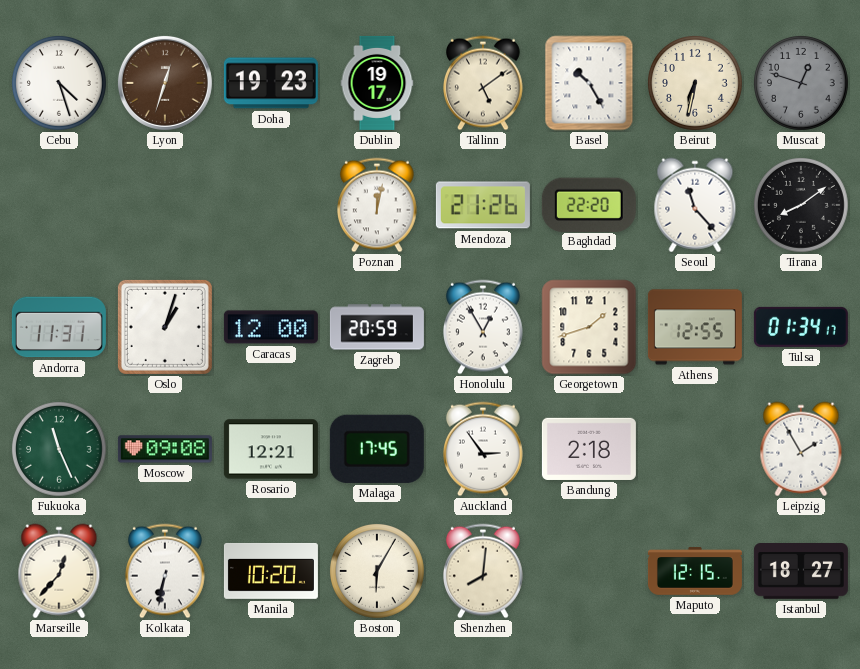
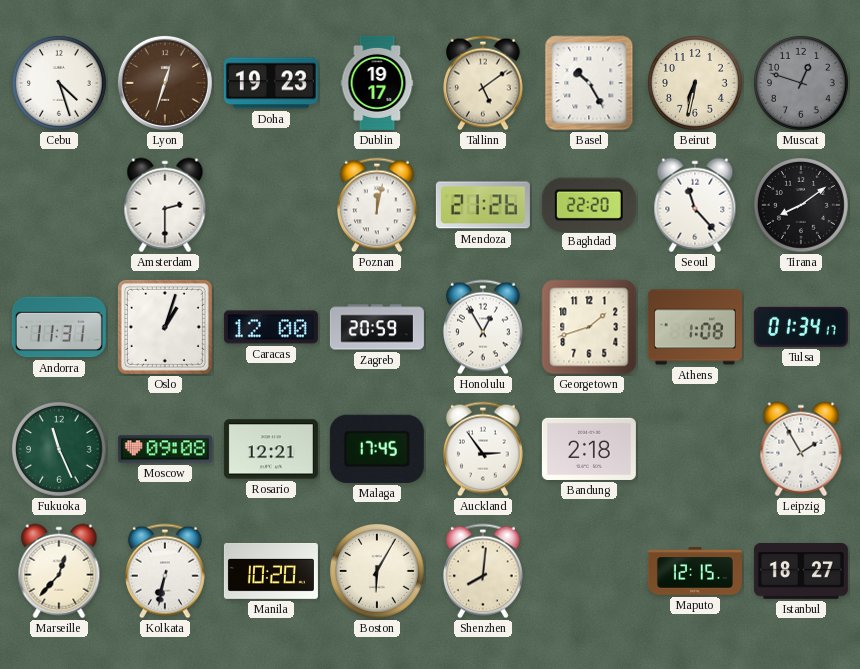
Amsterdam: none -> 2:30 (165, 205)
Athens: 12:55 -> 1:08 (695, 327)
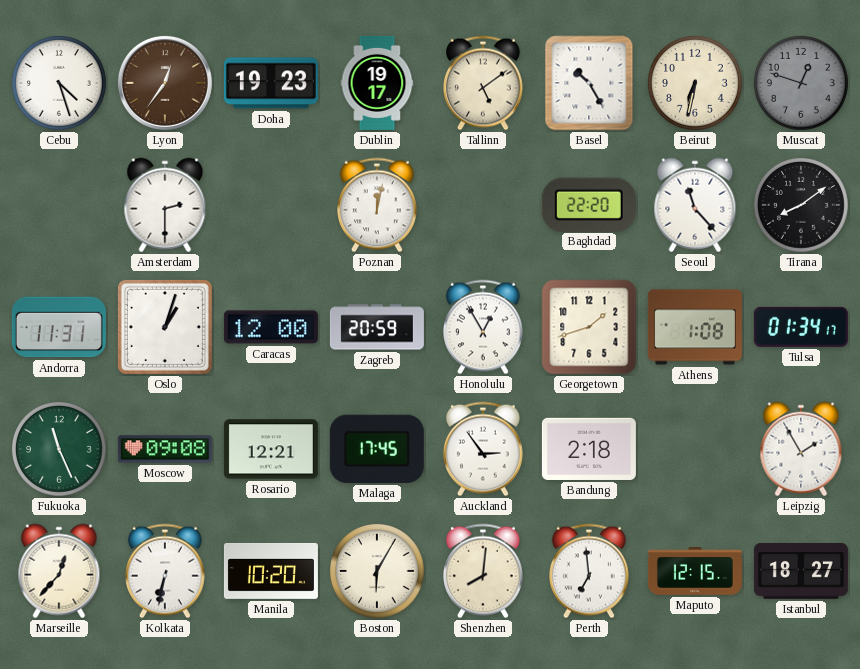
Lyon: 12:33 -> 12:36 (165, 83)
Mendoza: 21:26 -> none (483, 205)
Perth: none -> 6:59 (590, 571)
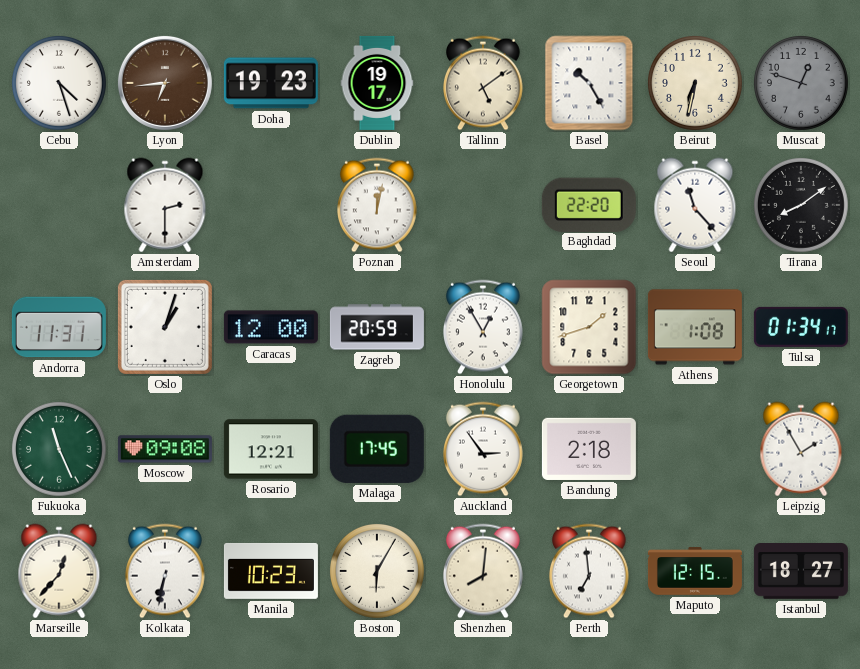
Lyon: 12:36 -> 6:44 (165, 83)
Manila: 10:20 -> 10:23 (271, 571)
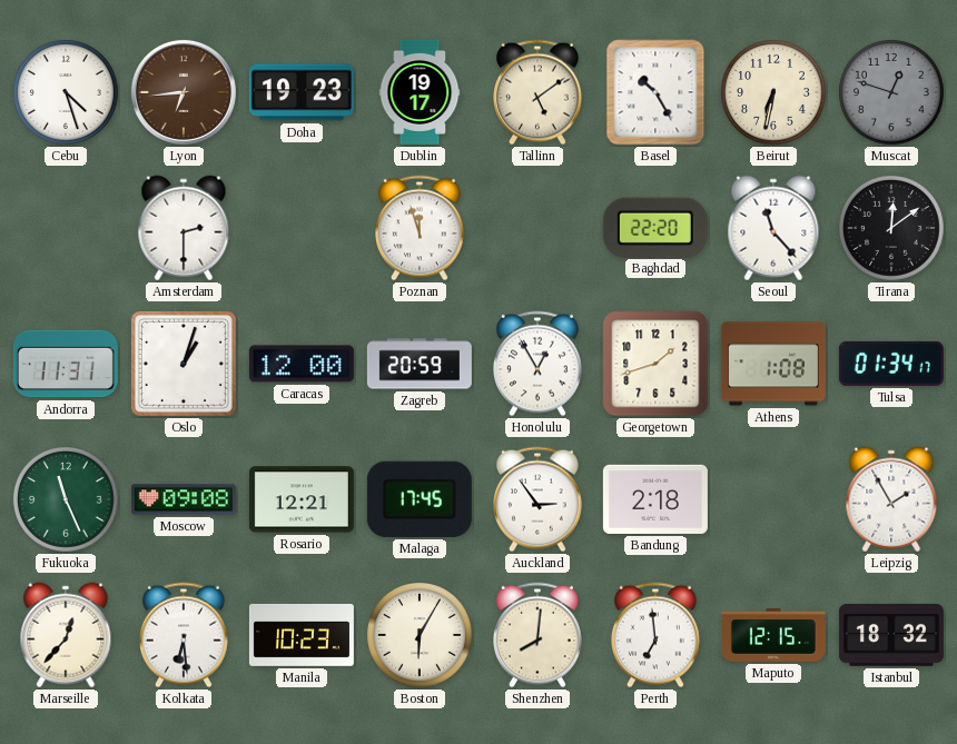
Poznan: 12:02 -> 11:57 (421, 228)
Tirana: 8:09 -> 12:09 (892, 229)
Kolkata: 6:32 -> 6:29 (185, 635)
Istanbul: 18:27 -> 18:32 (891, 636)
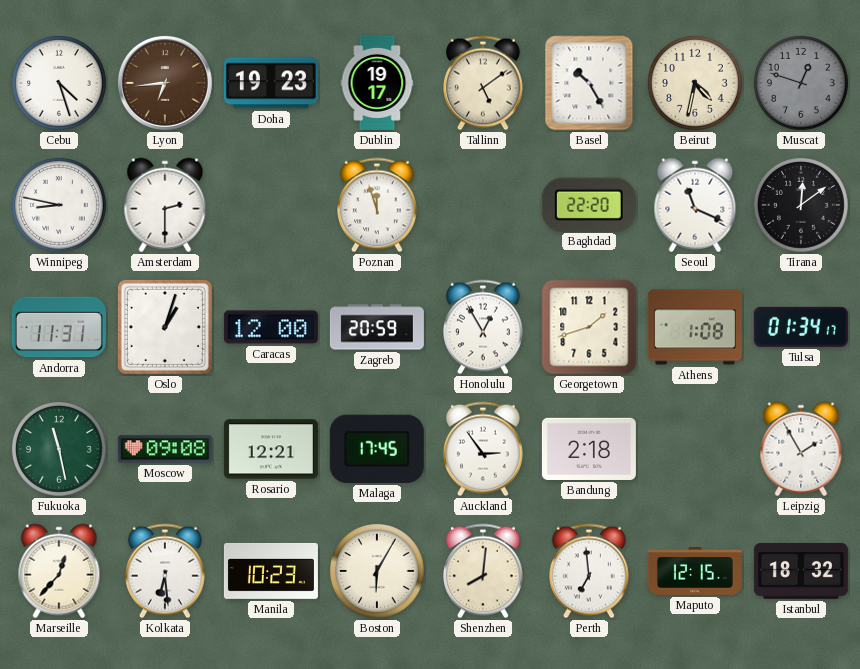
Beirut: 6:32 -> 4:32 (696, 84)
Winnipeg: none -> 8:47 (60, 206)
Seoul: 11:23 -> 11:19 (695, 205)
Fukuoka: 11:26 -> 11:28 (60, 450)
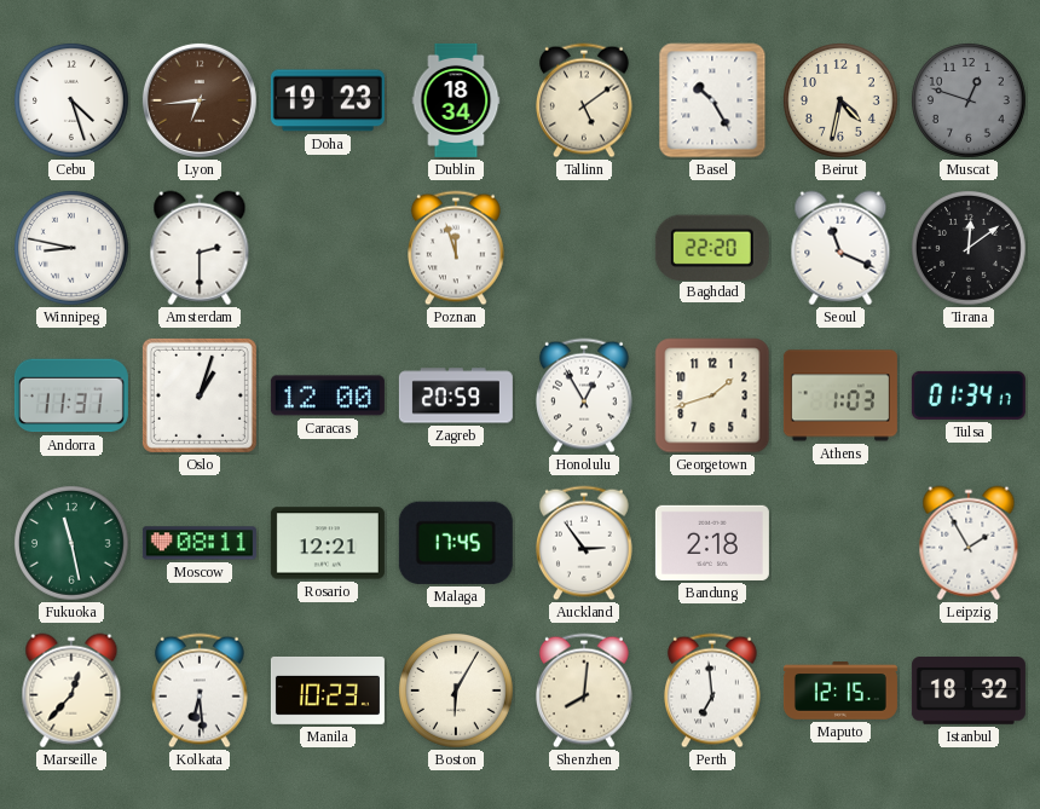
Dublin: 19:17 -> 18:34 (456, 100)
Athens: 1:08 -> 1:03 (840, 395)
Moscow: 09:08 -> 08:11 (200, 543)
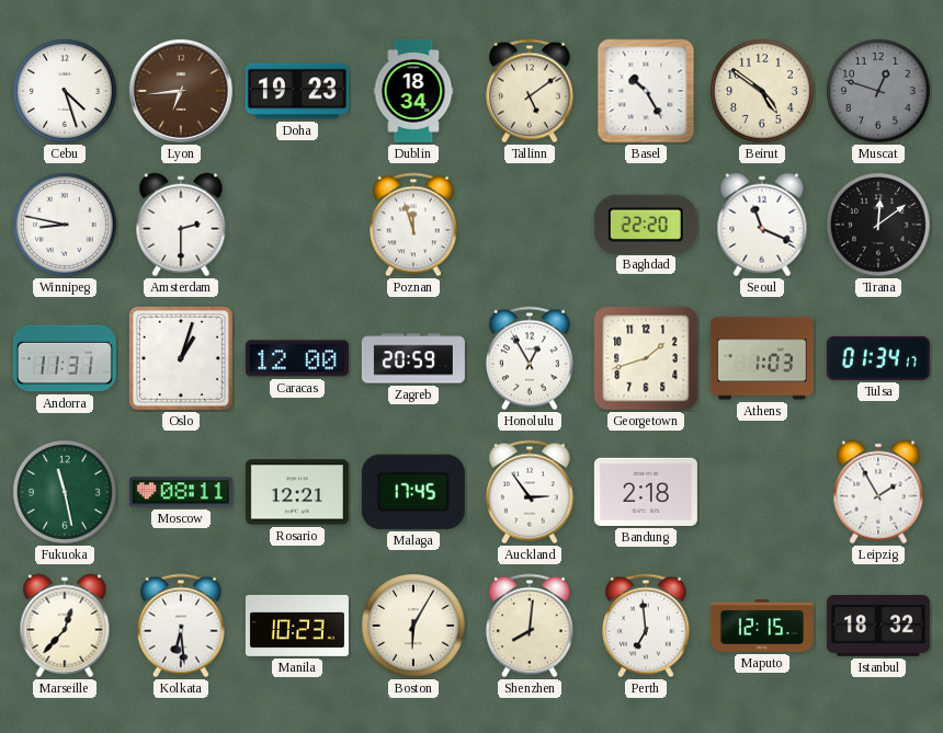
Beirut: 4:32 -> 4:51 (763, 92)
